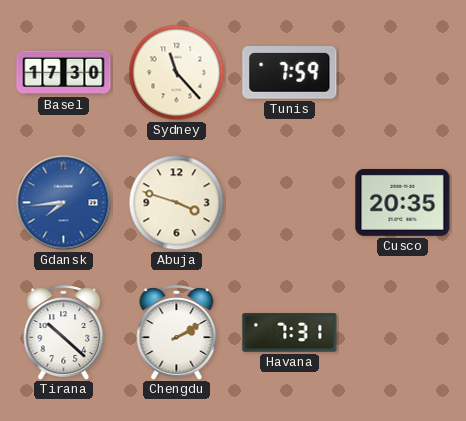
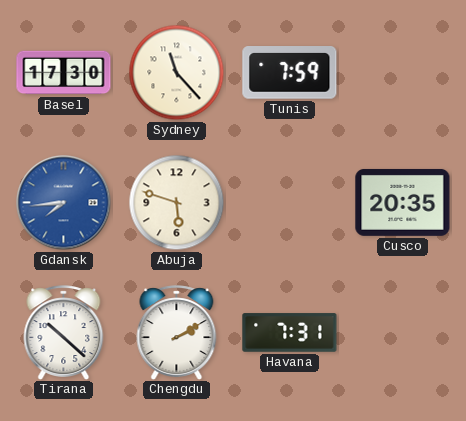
Abuja: 3:48 -> 5:48 (177, 203)
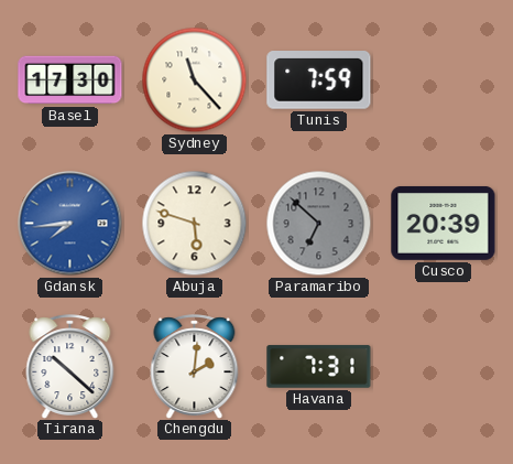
Paramaribo: none -> 6:52 (319, 224)
Cusco: 20:35 -> 20:39 (444, 223)
Chengdu: 2:10 -> 2:01 (195, 366)
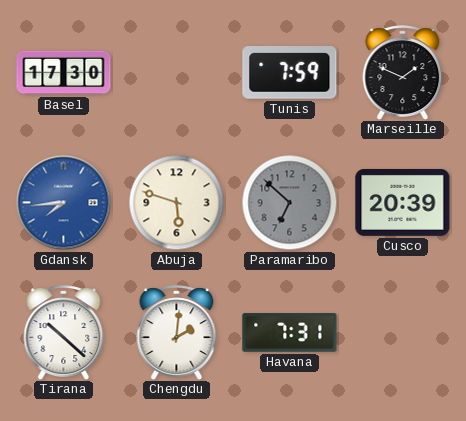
Sydney: 11:23 -> none (195, 80)
Marseille: none -> 1:49 (403, 72)
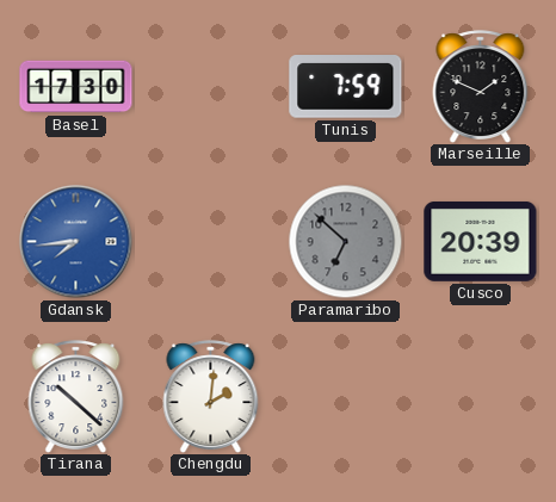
Abuja: 5:48 -> none (177, 203)
Havana: 7:31 -> none (290, 333)
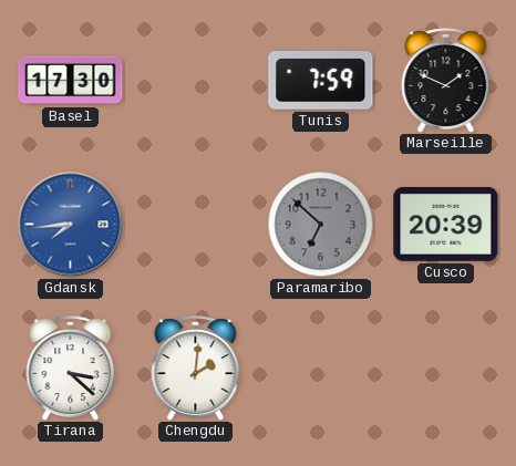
Tirana: 10:22 -> 3:22 (71, 367)
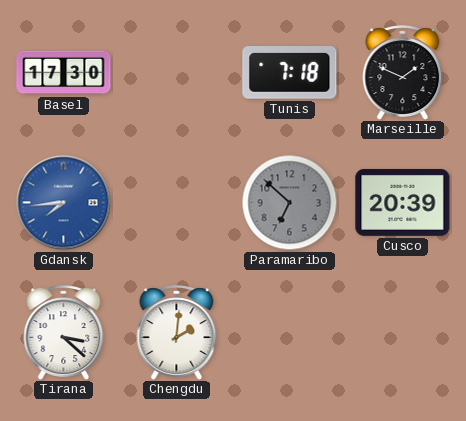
Tunis: 7:59 -> 7:18 (290, 73)
